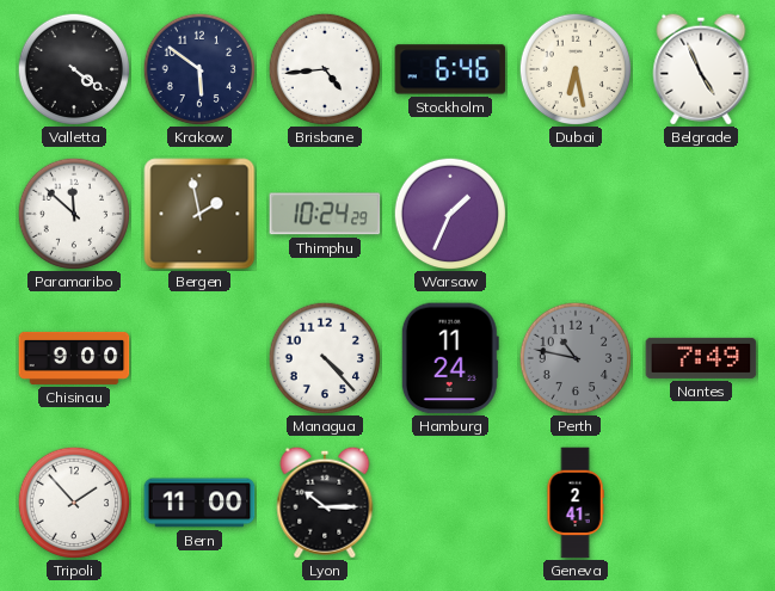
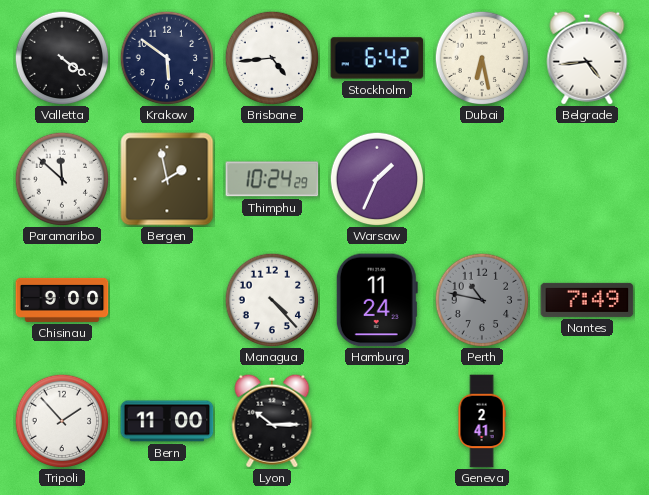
Stockholm: 6:46 -> 6:42 (377, 58)
Belgrade: 4:56 -> 4:44 (587, 58)
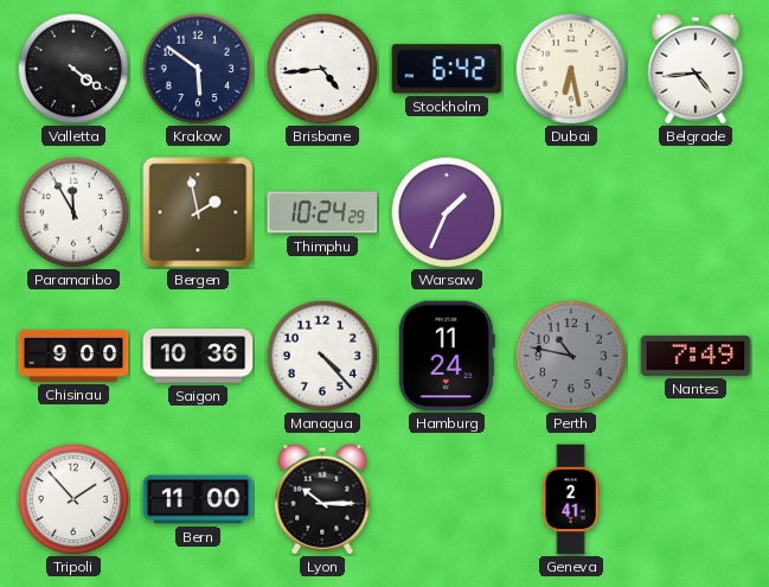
Paramaribo: 11:52 -> 11:55 (73, 212)
Saigon: none -> 10:36 (198, 356)
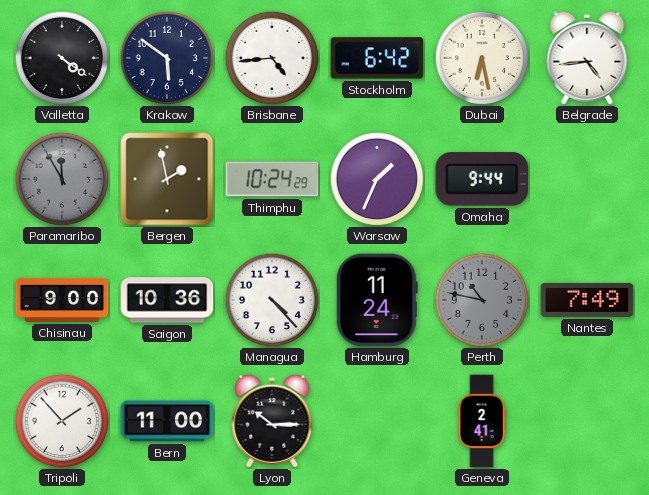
Paramaribo dial: white -> grey (62, 179)
Omaha: none -> 9:44 (482, 179)
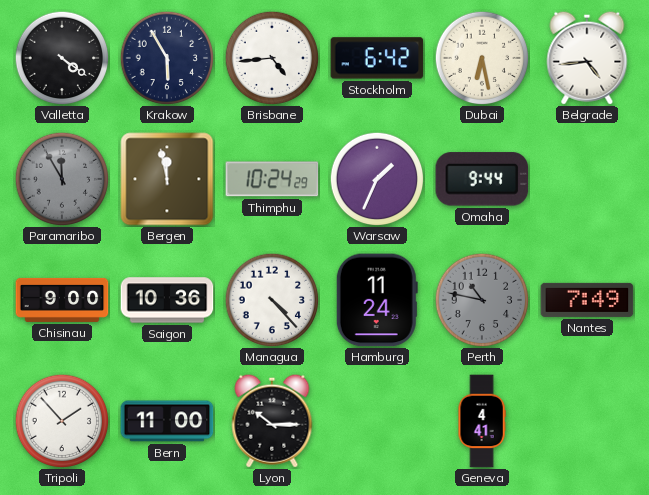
Krakow: 5:51 -> 5:55 (167, 58)
Bergen: 1:58 -> 11:58 (167, 179)
Geneva: 2:41 -> 4:41 (482, 421)
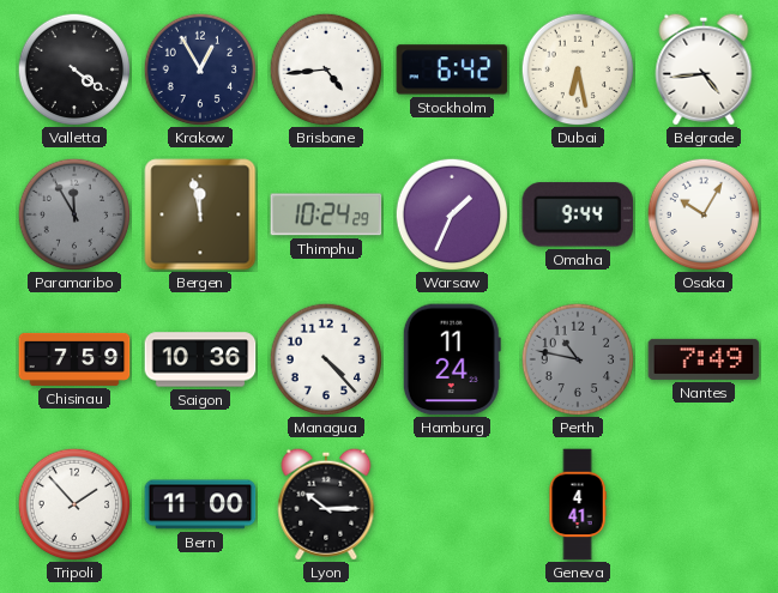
Krakow: 5:55 -> 12:55 (200, 69)
Osaka: none -> 10:05 (704, 214)
Chisinau: 9:00 -> 7:59 (74, 359)
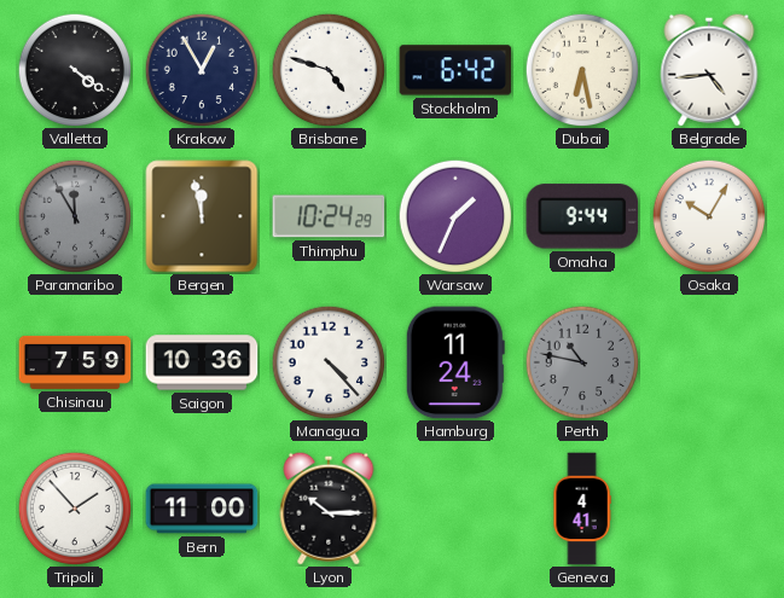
Brisbane: 4:44 -> 4:48 (329, 70)
Nantes: 7:49 -> none (704, 359)
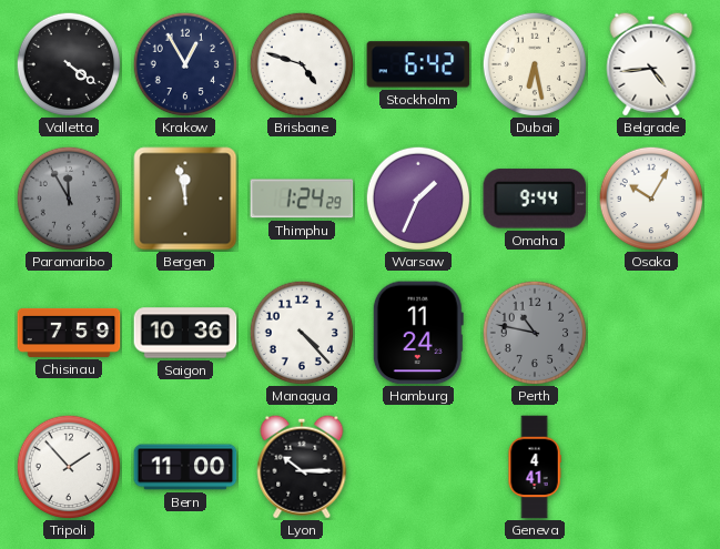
Thimphu: 10:24 -> 1:24 (302, 199)
